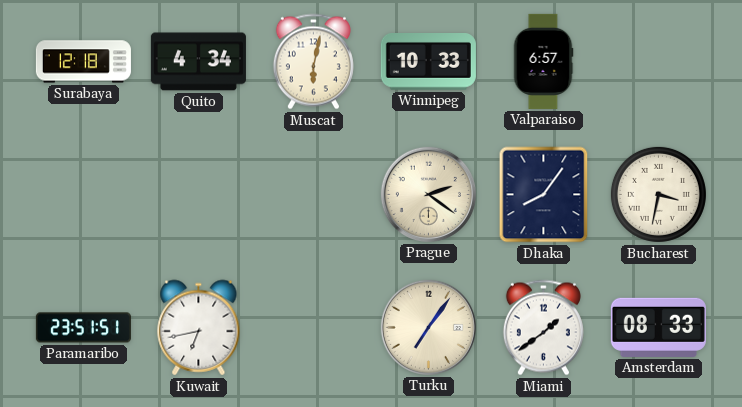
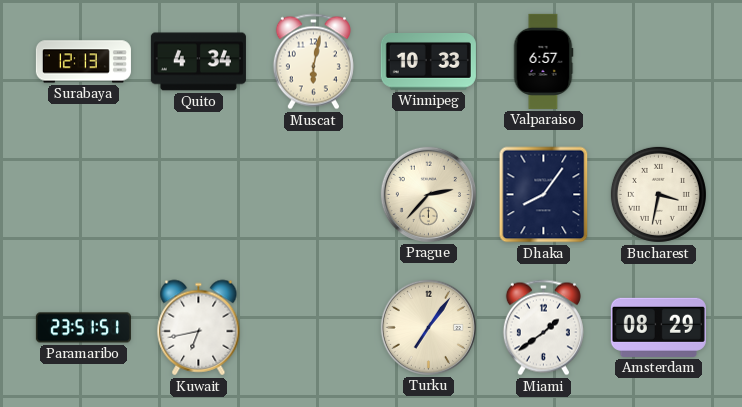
Surabaya: 12:18 -> 12:13 (83, 62)
Prague: 2:21 -> 2:37 (428, 194)
Amsterdam: 08:33 -> 08:29 (658, 327)
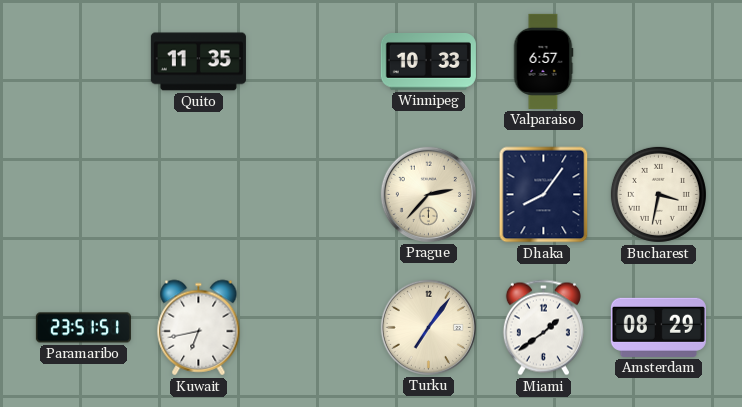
Surabaya: 12:13 -> none (83, 62)
Quito: 4:34 -> 11:35 (198, 62)
Muscat: 6:02 -> none (313, 62)
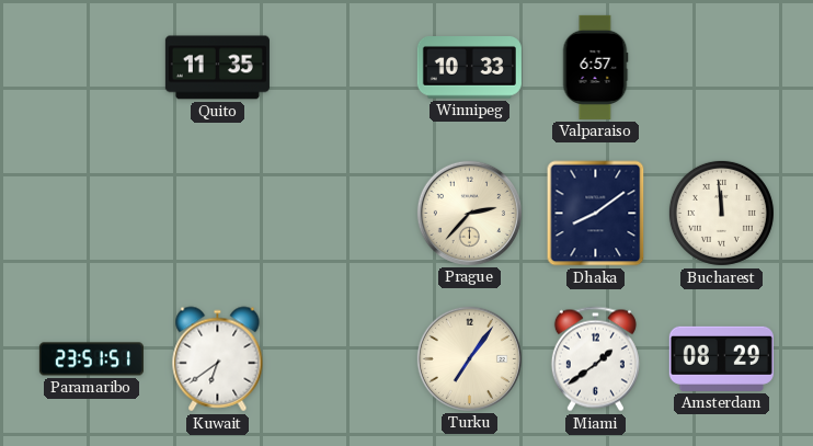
Dhaka: 8:06 -> 8:09 (596, 214)
Bucharest: 3:32 -> 11:59 (721, 213)
Kuwait: 6:43 -> 6:39 (218, 359)
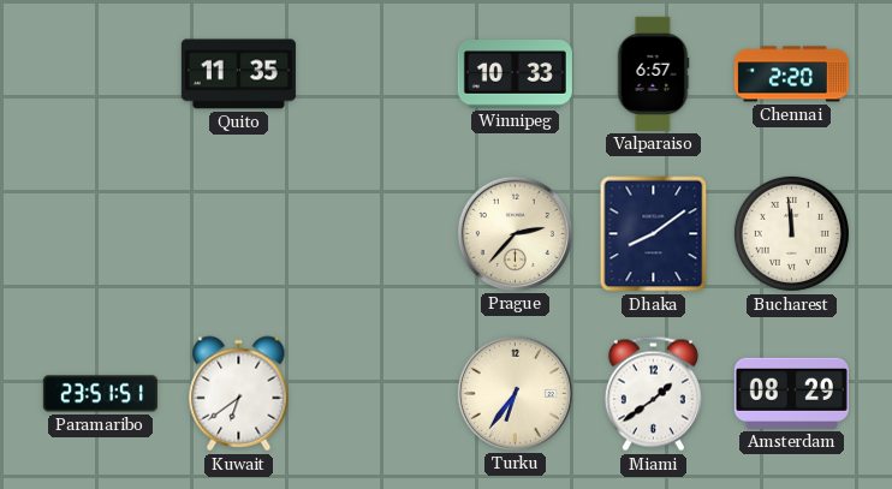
Chennai: none -> 2:20 (791, 74)
Turku: 7:06 -> 6:36 (515, 393)
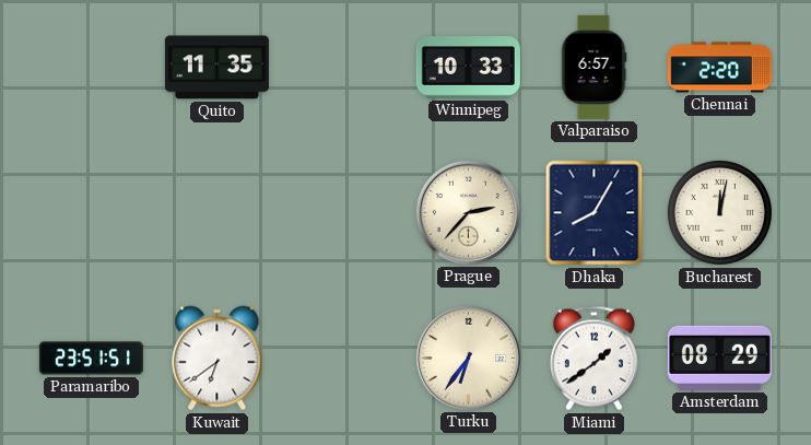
Dhaka: 8:09 -> 8:05 (595, 213)
Bucharest: 11:59 -> 12:02 (719, 212)
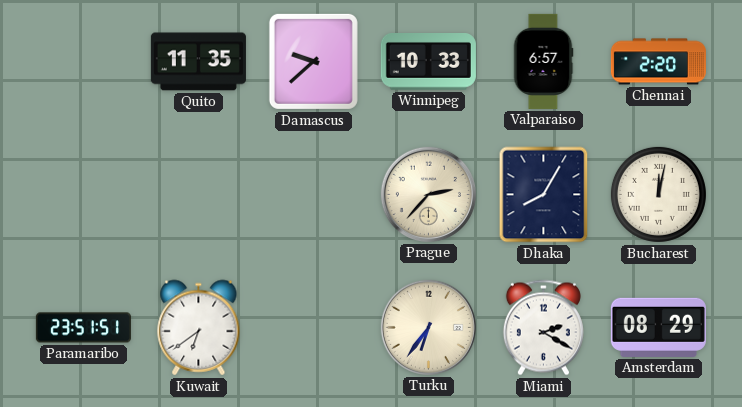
Damascus: none -> 9:38 (313, 61)
Miami: 1:39 -> 2:20 (543, 328)
